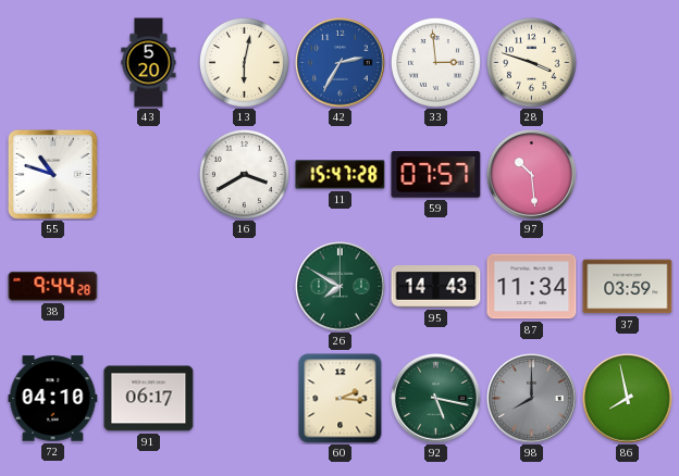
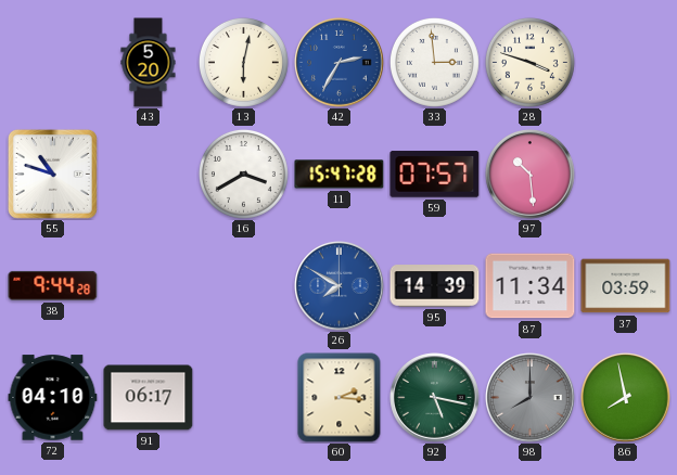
26 dial: green -> blue (340, 286)
95: 14:43 -> 14:39 (435, 286)
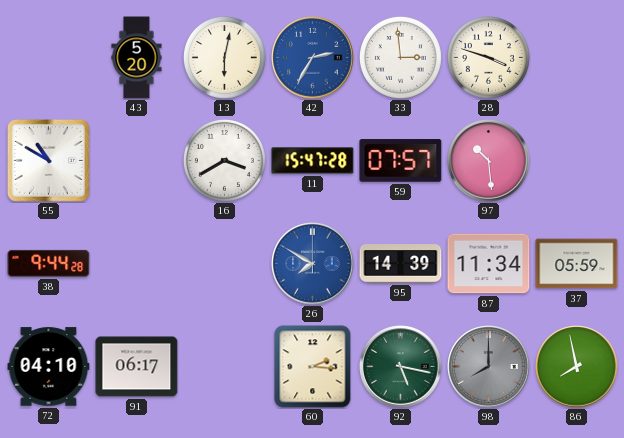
55: 10:48 -> 10:50 (48, 160)
37: 03:59 -> 05:59 (577, 264)
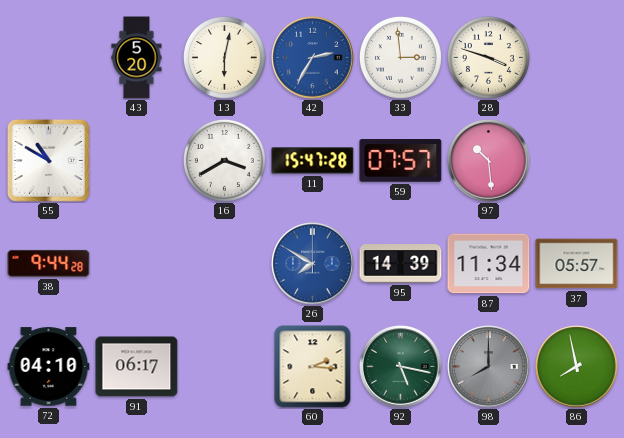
37: 05:59 -> 05:57 (577, 264)
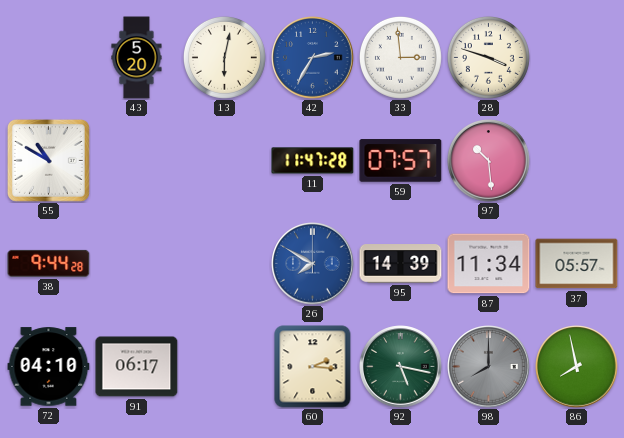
16: 3:40 -> none (224, 160)
11: 15:47 -> 11:47 (313, 161)
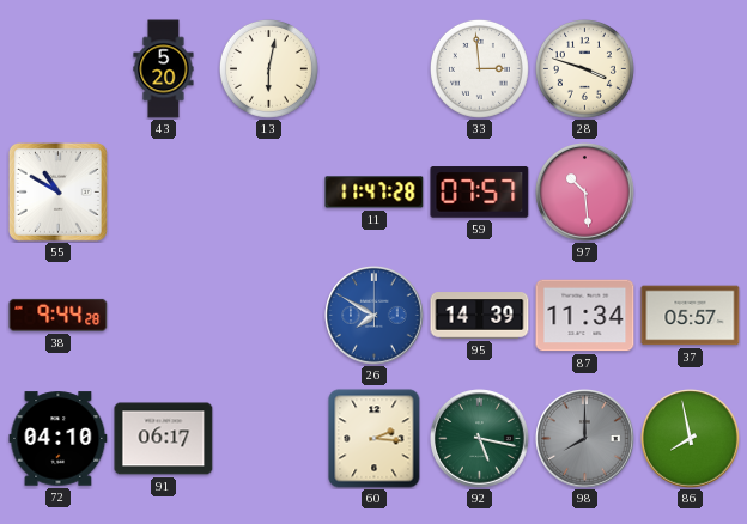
42: 2:35 -> none (313, 58)
